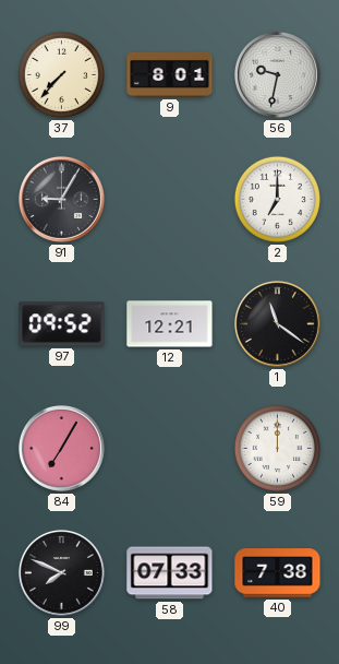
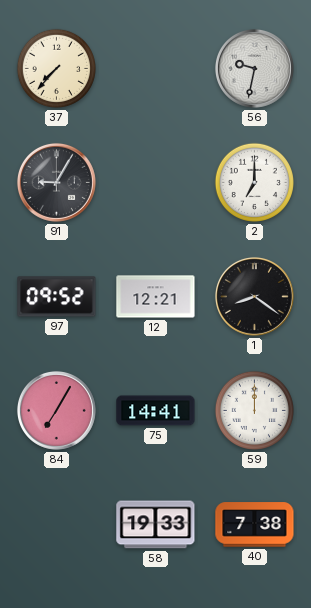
9: 8:01 -> none (170, 74)
1: 11:21 -> 8:21 (254, 296)
75: none -> 14:41 (156, 411)
99: 7:49 -> none (61, 572)
58: 07:33 -> 19:33 (156, 525)
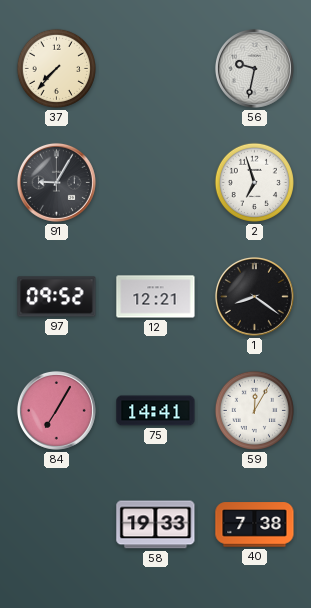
2: 7:00 -> 6:57 (254, 182)
59: 12:00 -> 12:05 (254, 410)
